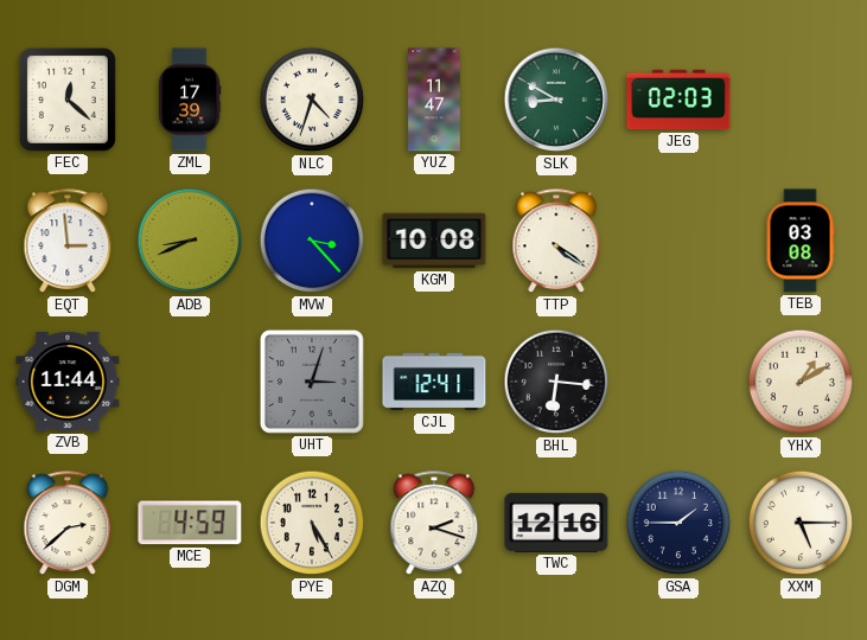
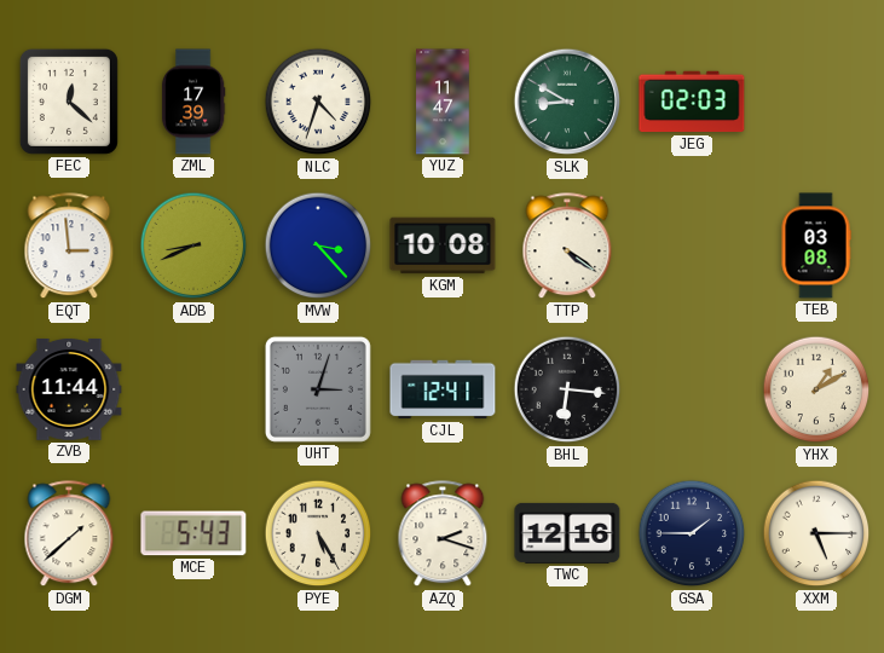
DGM: 2:38 -> 1:38 (69, 534)
MCE: 4:59 -> 5:43 (193, 533)
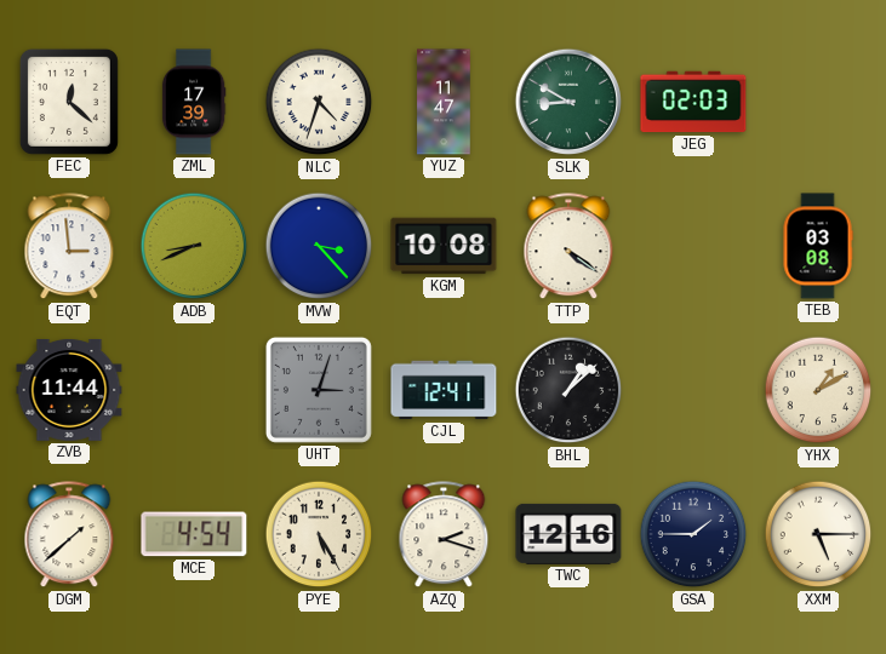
BHL: 6:16 -> 1:08 (568, 390)
MCE: 5:43 -> 4:54 (194, 534)
